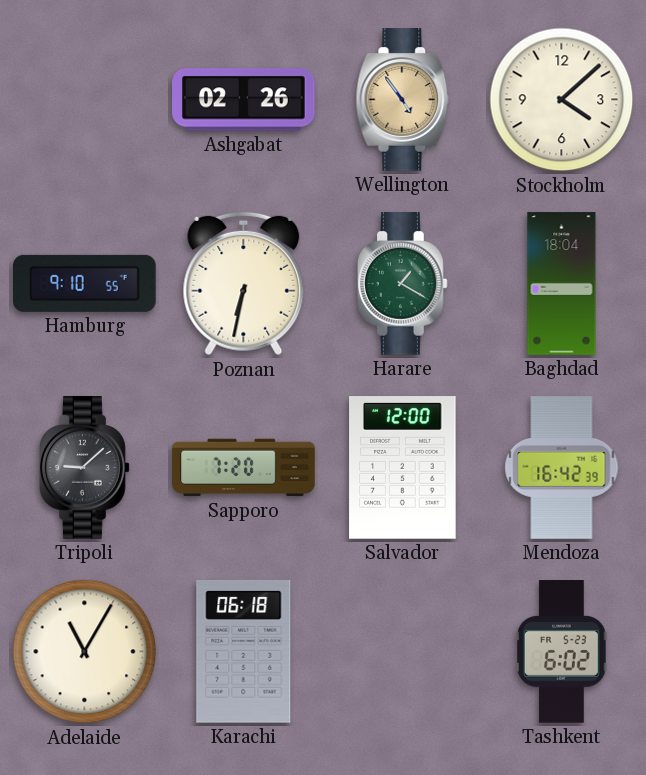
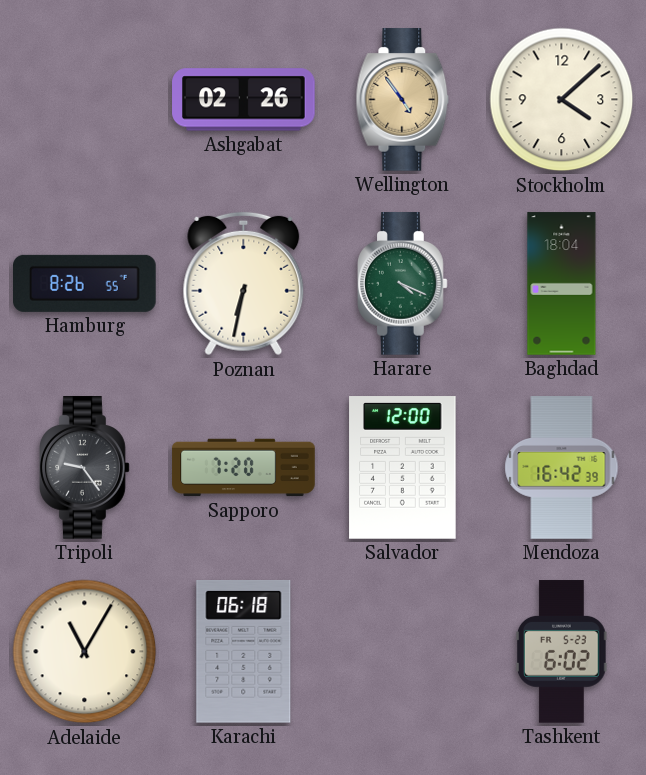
Hamburg: 9:10 -> 8:26 (85, 283)
Harare: 1:20 -> 4:19 (403, 284)
Tripoli: 9:08 -> 9:24 (85, 468)
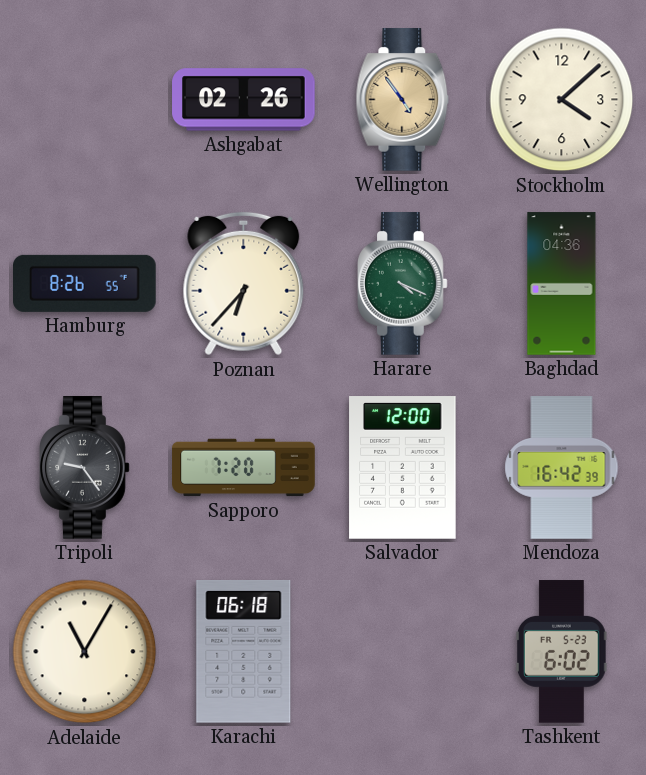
Poznan: 6:32 -> 6:37 (244, 284)
Baghdad: 18:04 -> 04:36 (562, 284)
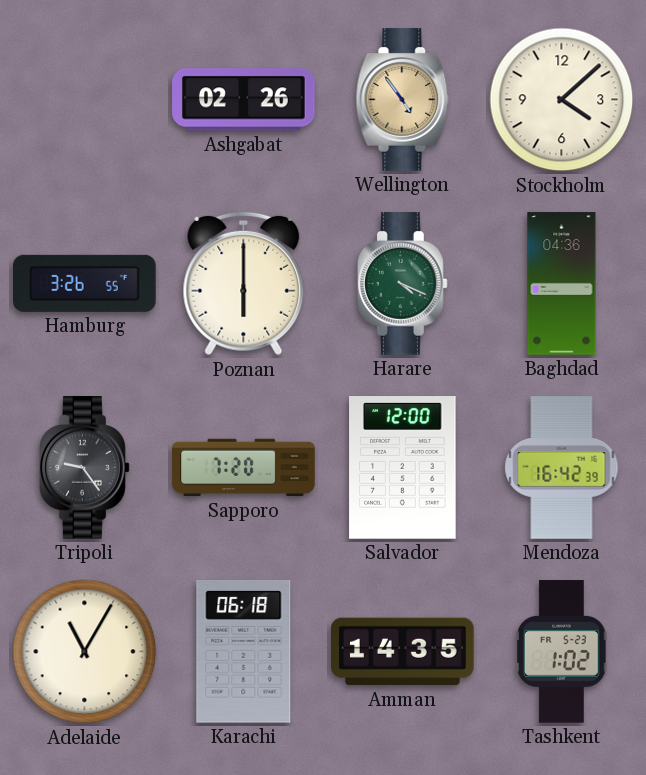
Hamburg: 8:26 -> 3:26 (85, 283)
Poznan: 6:37 -> 6:00 (244, 284)
Amman: none -> 14:35 (403, 652)
Tashkent: 6:02 -> 1:02 (562, 652)
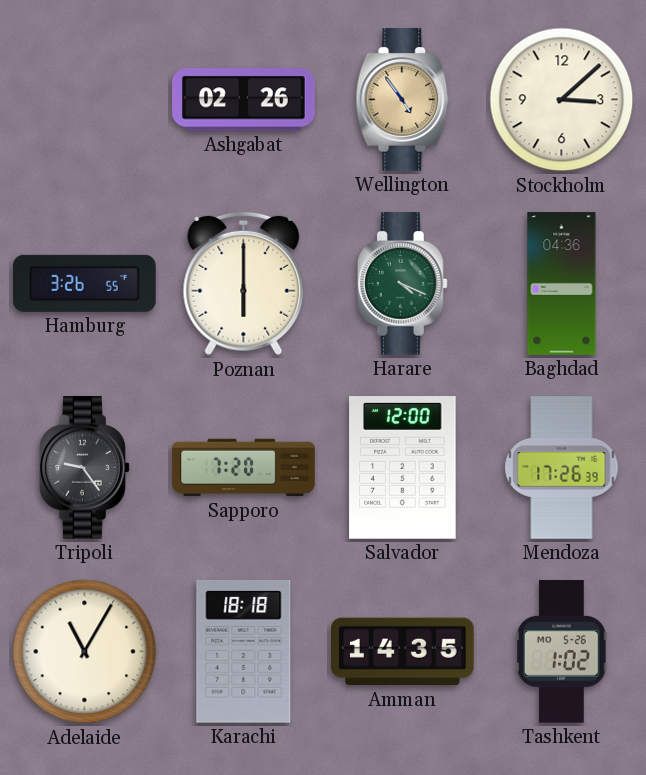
Stockholm: 4:08 -> 3:08 (562, 100)
Mendoza: 16:42 -> 17:26 (562, 468)
Karachi: 06:18 -> 18:18 (244, 651)
Tashkent date: FR 5-23 -> MO 5-26 (562, 652)
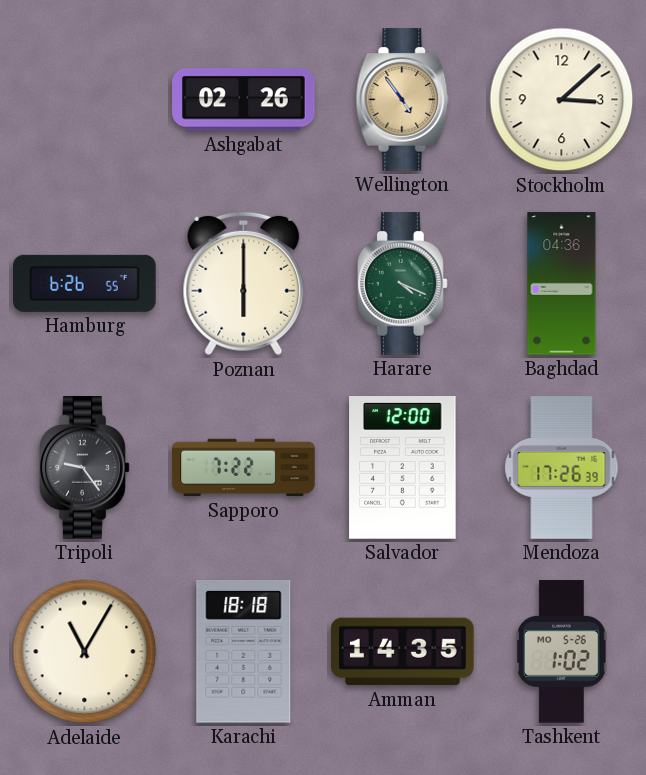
Hamburg: 3:26 -> 6:26 (85, 283)
Sapporo: 7:20 -> 7:22 (244, 468)
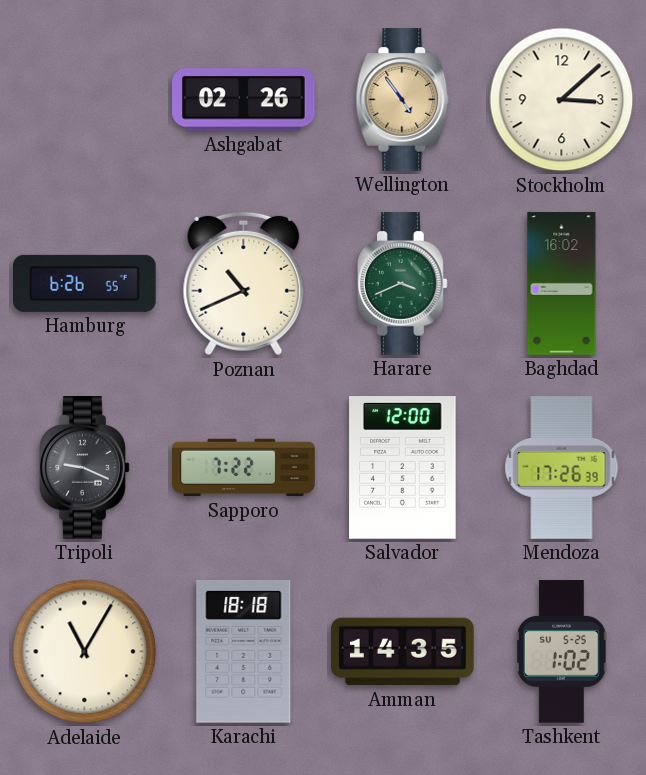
Poznan: 6:00 -> 10:41 (244, 284)
Harare: 4:19 -> 3:41 (403, 284)
Baghdad: 04:36 -> 16:02 (562, 284)
Tripoli: 9:24 -> 9:19 (85, 468)
Tashkent date: MO 5-26 -> SU 5-25 (562, 652)
